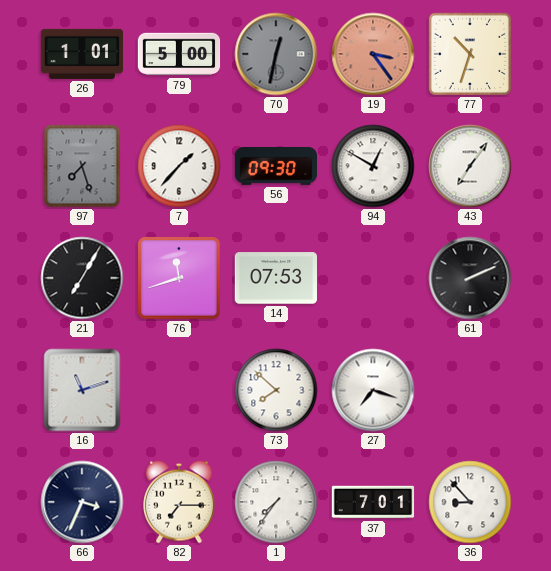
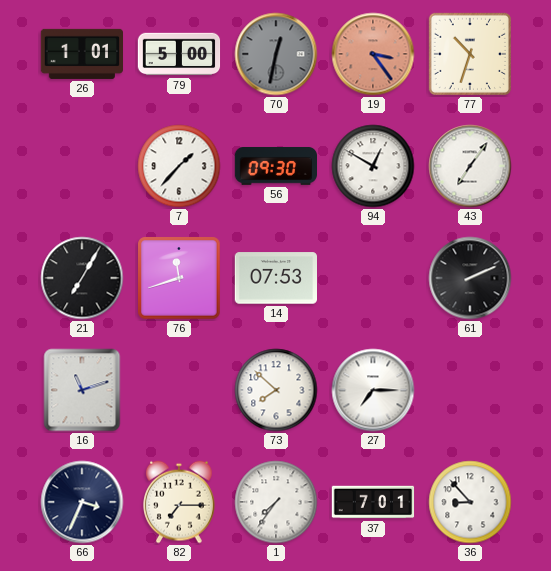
97: 7:27 -> none (82, 166)
27: 7:18 -> 7:15 (373, 390)
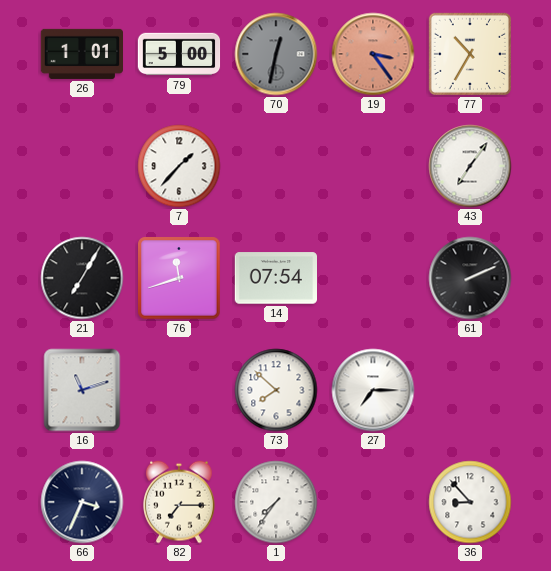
77: 10:33 -> 10:35 (470, 54)
56: 09:30 -> none (276, 166)
94: 12:50 -> none (373, 166)
14: 07:53 -> 07:54 (275, 278)
37: 7:01 -> none (373, 502)
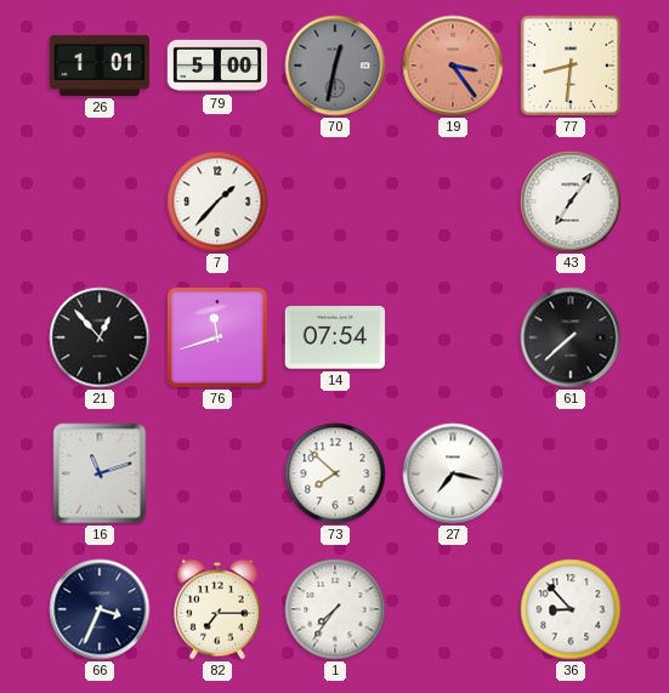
77: 10:35 -> 8:31 (571, 66)
21: 7:05 -> 12:53 (100, 337)
61: 2:11 -> 7:38 (571, 337)
27: 7:15 -> 7:17 (453, 473)
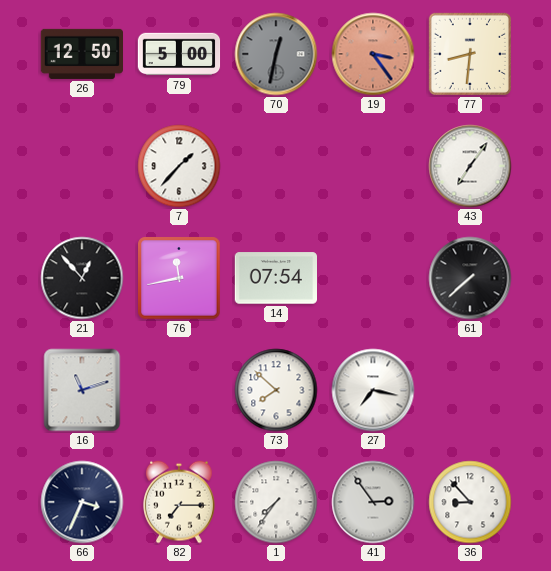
26: 1:01 -> 12:50 (81, 54)
76: 11:42 -> 11:43 (179, 278)
41: none -> 2:54 (373, 502)
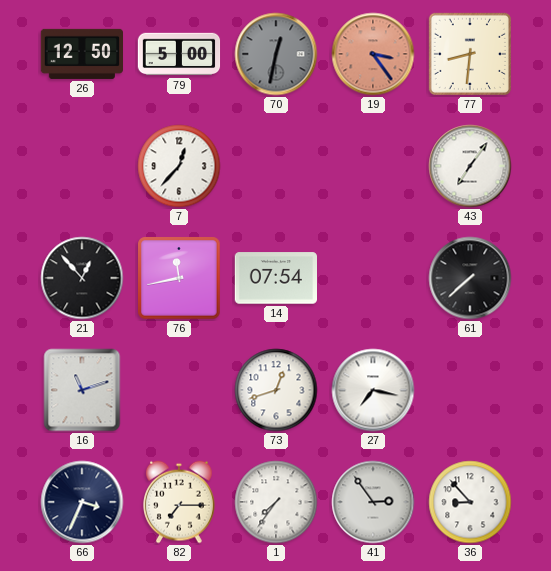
7: 1:37 -> 12:37 (179, 166)
73: 7:52 -> 12:42 (276, 390)
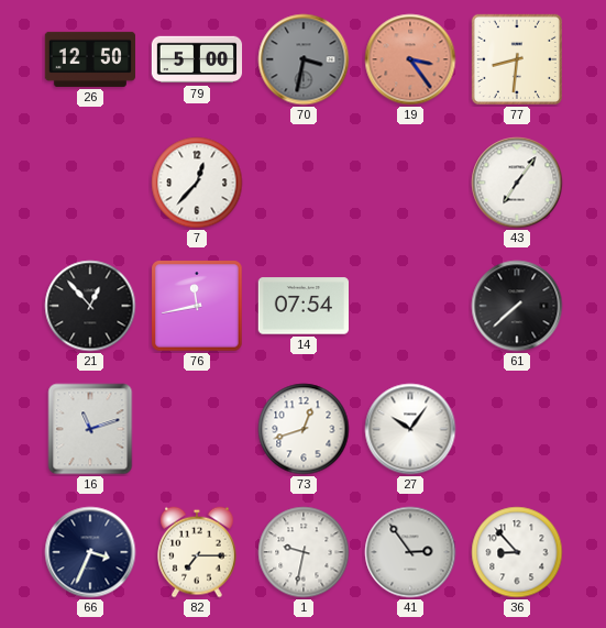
70: 12:32 -> 3:32 (304, 59)
27: 7:17 -> 10:06 (410, 429)
1: 7:36 -> 9:32 (304, 552)
